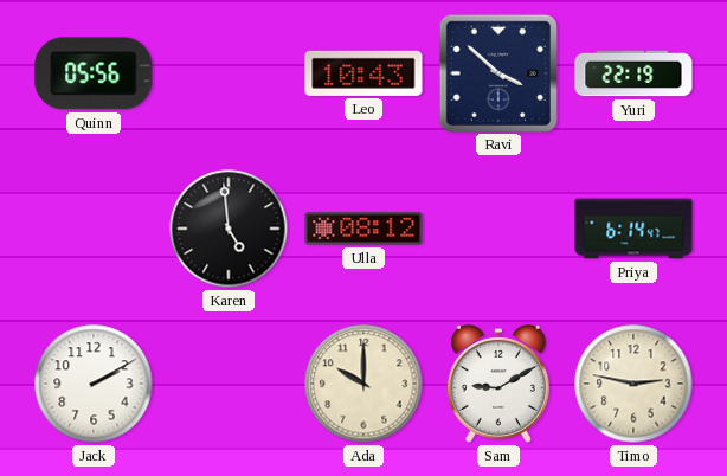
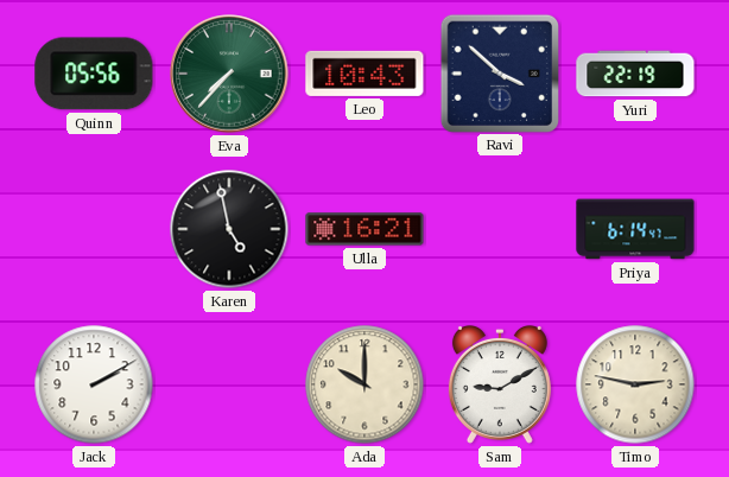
Eva: none -> 7:37 (229, 74)
Karen: 4:59 -> 4:58 (229, 229)
Ulla: 08:12 -> 16:21 (364, 229)
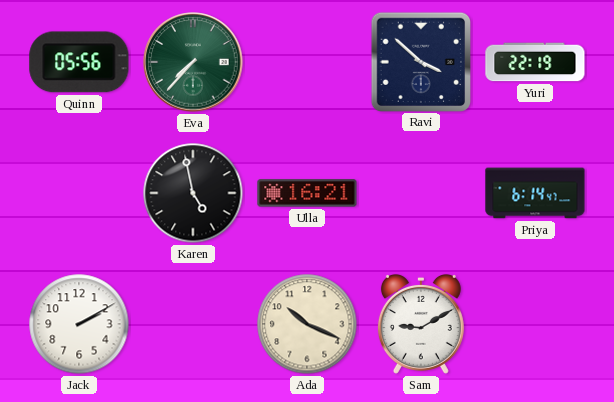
Leo: 10:43 -> none (364, 74)
Ada: 10:00 -> 10:19 (307, 324)
Timo: 2:47 -> none (635, 384)
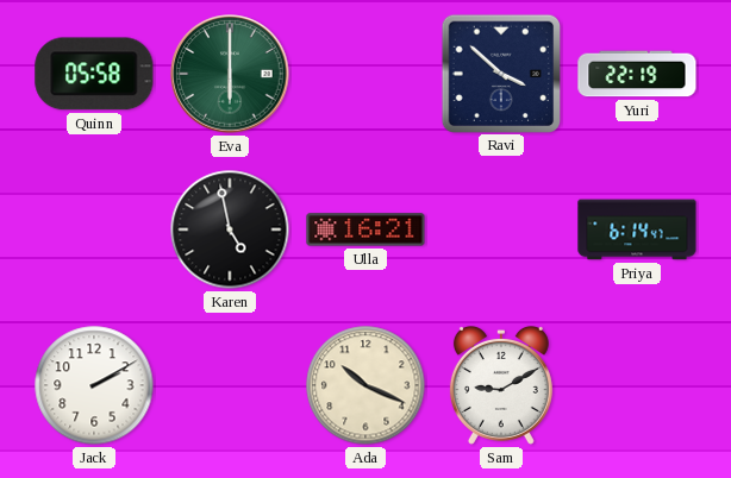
Quinn: 05:56 -> 05:58 (94, 74)
Eva: 7:37 -> 6:00 (230, 74)
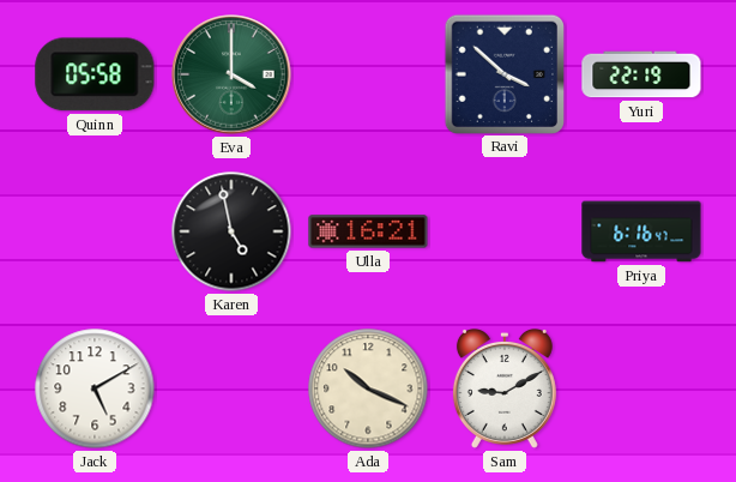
Eva: 6:00 -> 4:00 (231, 74)
Priya: 6:14 -> 6:16 (641, 231)
Jack: 2:10 -> 5:10 (95, 388)
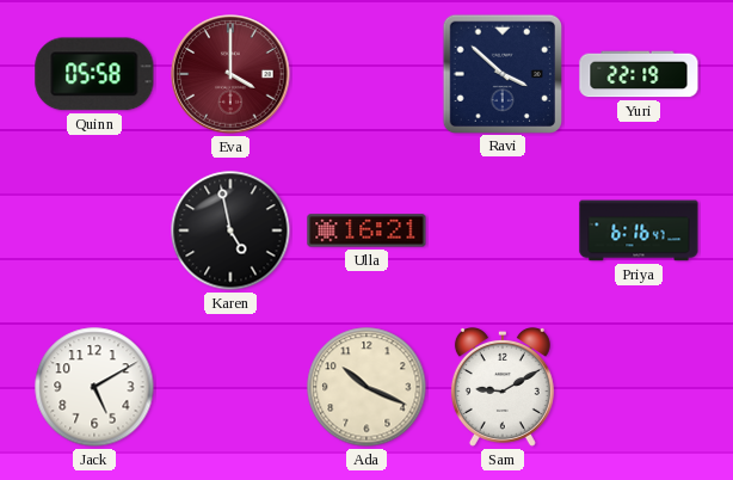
Eva dial: green -> burgundy (230, 74)
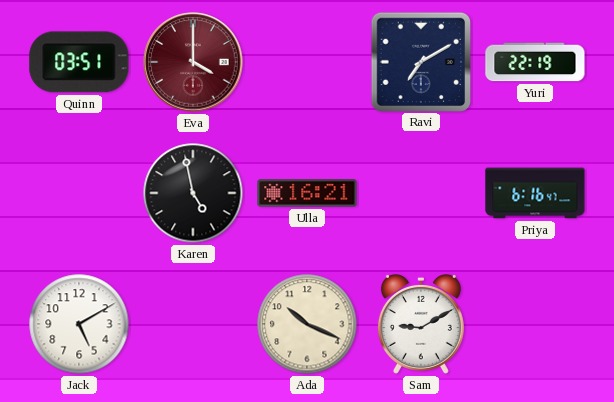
Quinn: 05:58 -> 03:51 (79, 62)
Ravi: 3:52 -> 7:10 (420, 61)
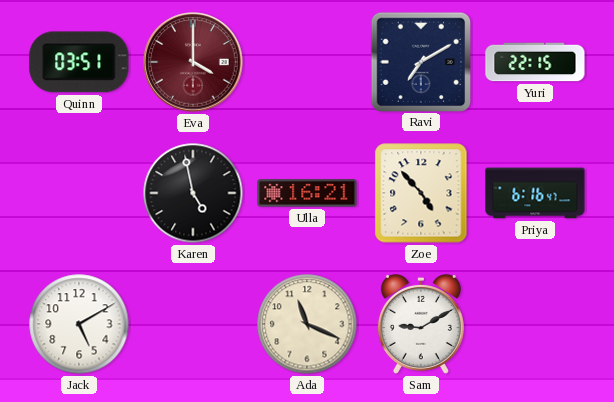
Yuri: 22:19 -> 22:15 (535, 62)
Zoe: none -> 4:53 (421, 193)
Ada: 10:19 -> 11:19 (307, 324)
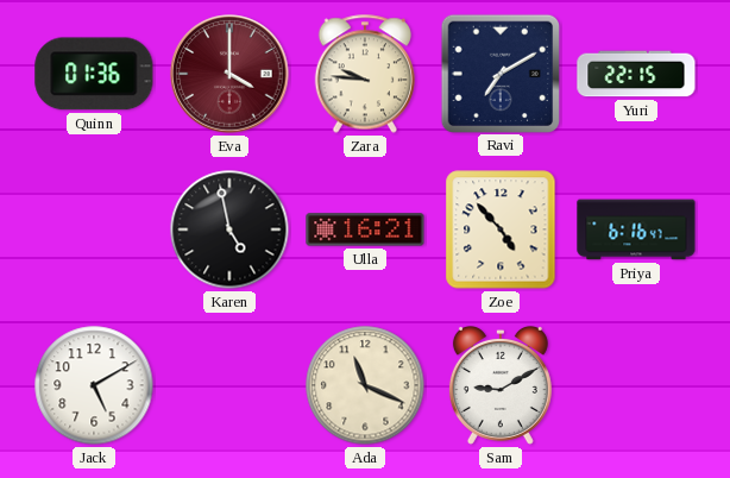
Quinn: 03:51 -> 01:36 (94, 74)
Zara: none -> 9:46 (364, 74)
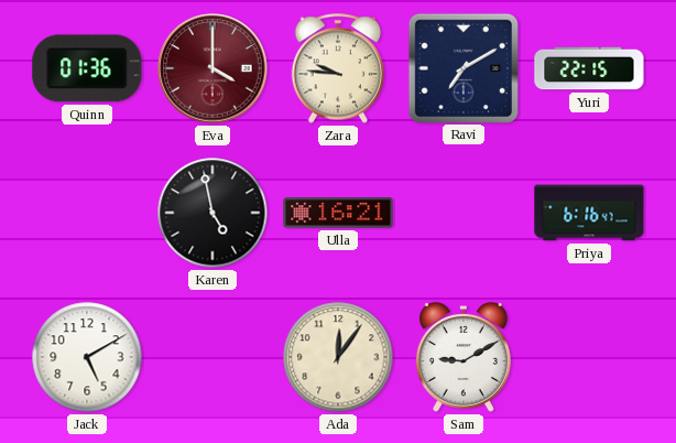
Zoe: 4:53 -> none (501, 229)
Ada: 11:19 -> 12:06 (338, 357)
